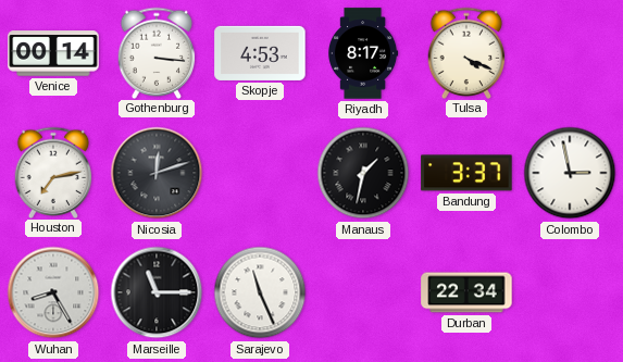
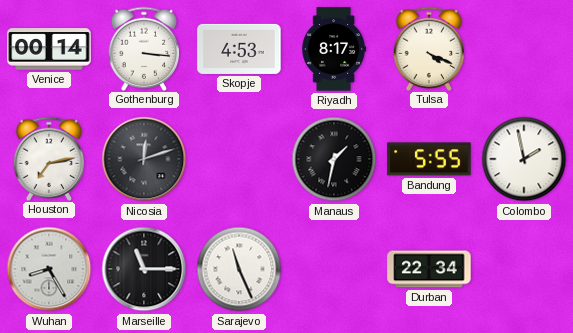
Bandung: 3:37 -> 5:55 (429, 159)
Colombo: 2:58 -> 1:58 (524, 159)
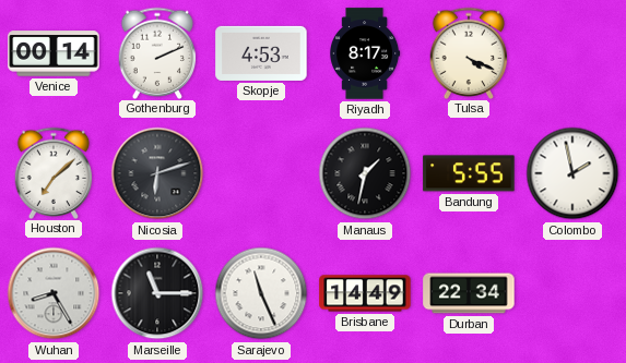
Gothenburg: 3:16 -> 2:11 (157, 52)
Houston: 7:13 -> 7:08 (54, 172)
Nicosia: 12:12 -> 6:12 (157, 173)
Brisbane: none -> 14:49 (365, 293)
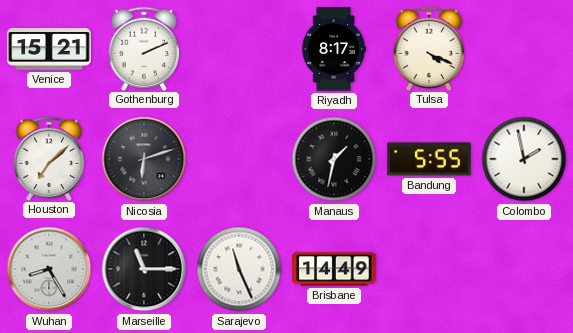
Venice: 00:14 -> 15:21 (49, 49)
Skopje: 4:53 -> none (261, 53)
Durban: 22:34 -> none (469, 293)
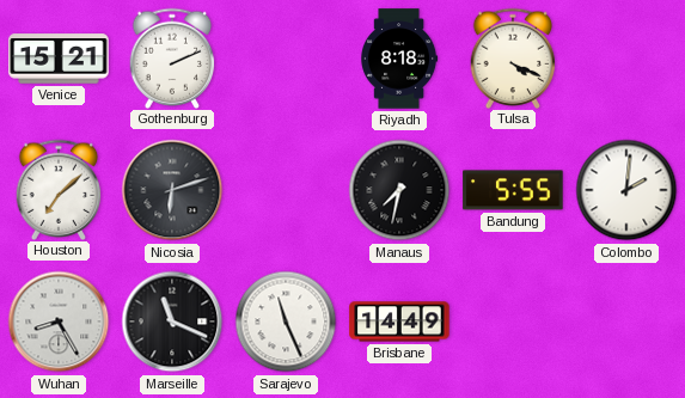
Riyadh: 8:17 -> 8:18 (400, 59)
Manaus: 1:32 -> 7:32 (399, 190)
Colombo: 1:58 -> 2:01 (626, 190)
Marseille: 11:15 -> 11:19 (172, 322)
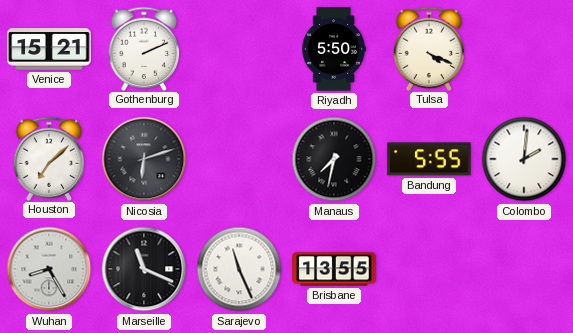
Riyadh: 8:18 -> 5:50 (335, 49)
Brisbane: 14:49 -> 13:55 (334, 269)
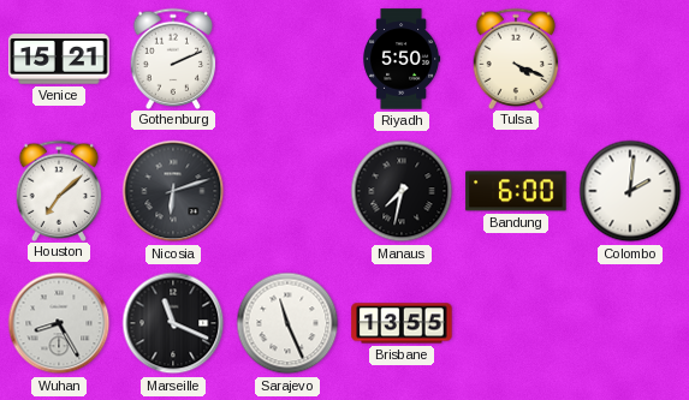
Bandung: 5:55 -> 6:00 (516, 191)
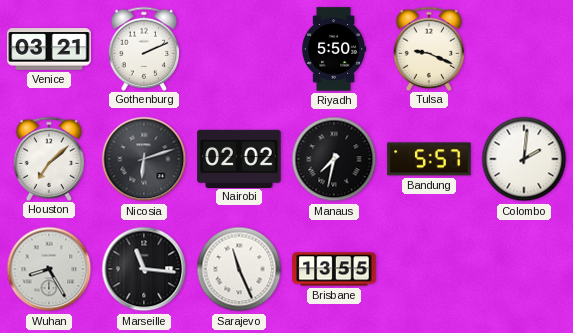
Venice: 15:21 -> 03:21 (49, 49)
Tulsa: 4:19 -> 9:19 (429, 48)
Nairobi: none -> 02:02 (239, 158)
Bandung: 6:00 -> 5:57 (429, 159)
Marseille: 11:19 -> 11:16 (144, 269)
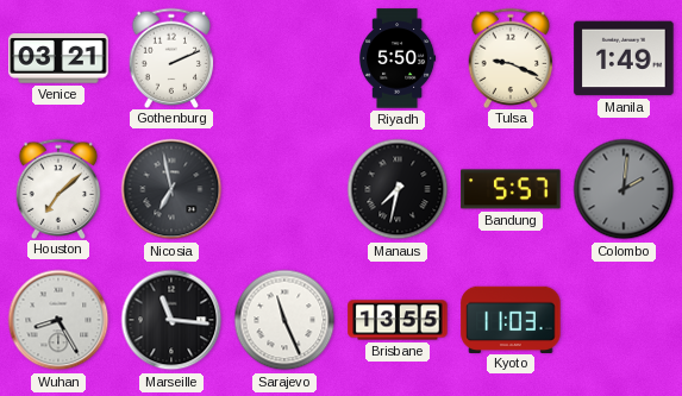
Manila: none -> 1:49 (624, 58)
Nicosia: 6:12 -> 6:58 (171, 189)
Nairobi: 02:02 -> none (239, 158)
Colombo dial: white -> grey (624, 189)
Kyoto: none -> 11:03 (511, 319)
